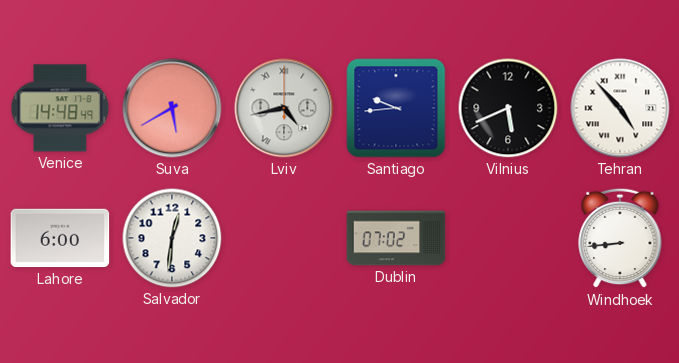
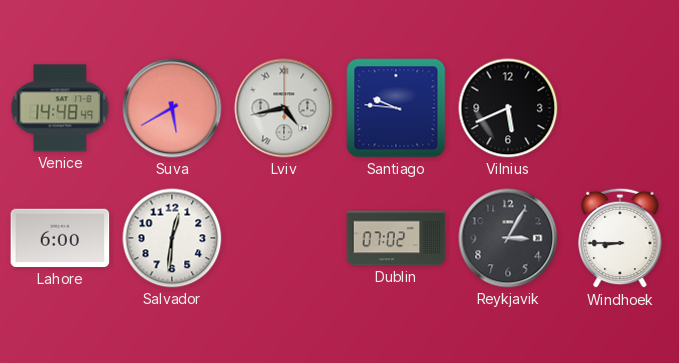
Santiago: 9:44 -> 9:46 (396, 108)
Tehran: 4:53 -> none (620, 108)
Reykjavik: none -> 3:05 (508, 238)
Windhoek: 8:44 -> 8:45 (620, 238)
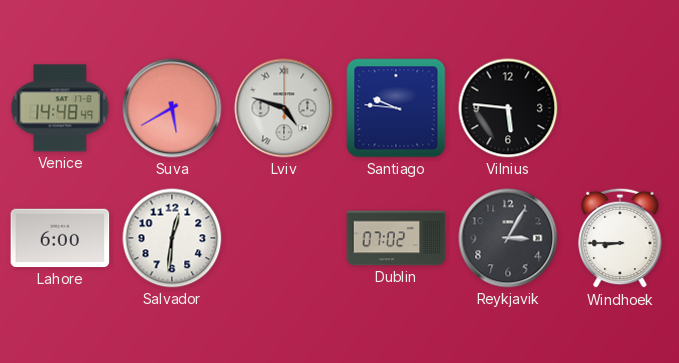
Lviv: 4:43 -> 4:48 (284, 108)
Vilnius: 5:41 -> 5:46 (508, 108)
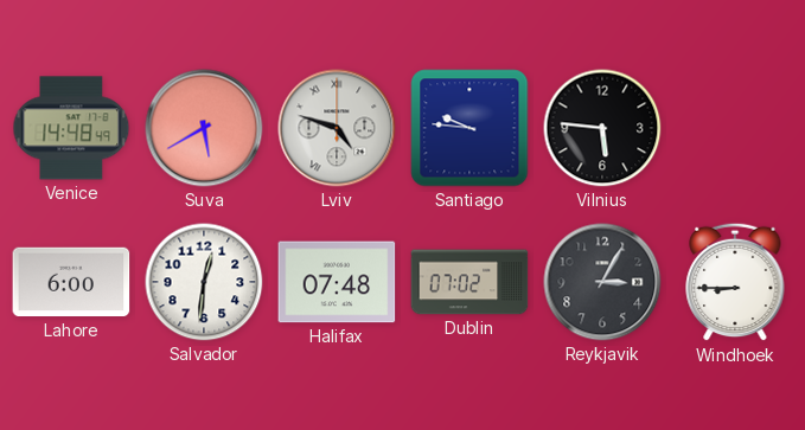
Halifax: none -> 07:48 (337, 282)
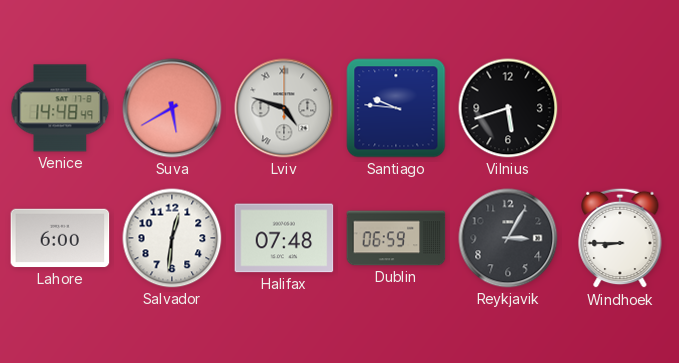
Vilnius: 5:46 -> 5:42 (508, 108)
Dublin: 07:02 -> 06:59 (396, 238)
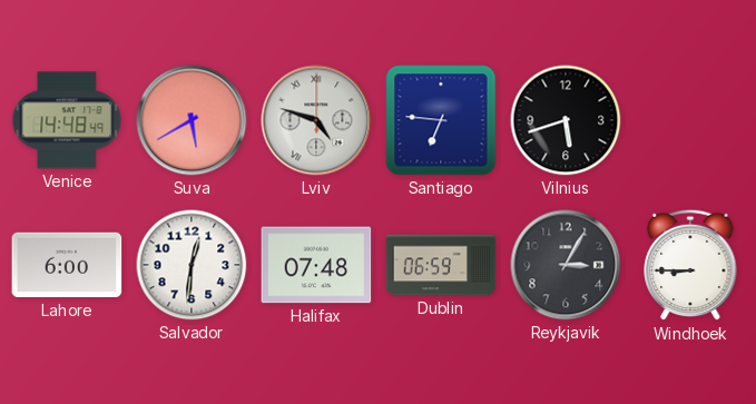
Santiago: 9:46 -> 6:46 (441, 120)
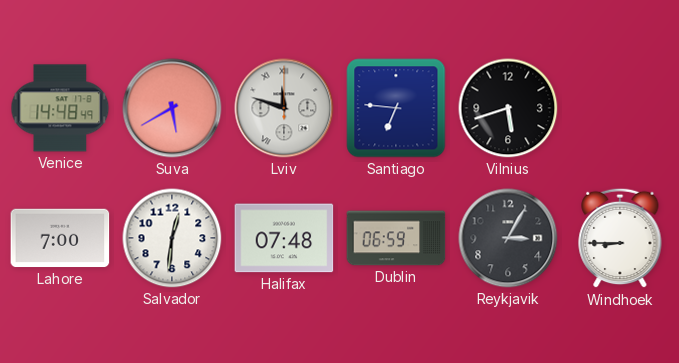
Lviv: 4:48 -> 11:48 (284, 108)
Lahore: 6:00 -> 7:00 (60, 238)
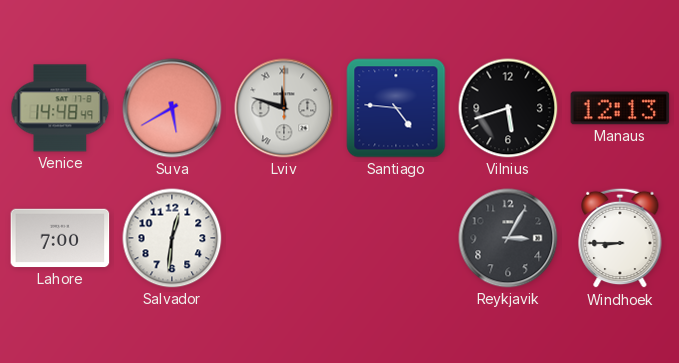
Santiago: 6:46 -> 4:46 (396, 108)
Manaus: none -> 12:13 (620, 108)
Halifax: 07:48 -> none (284, 238)
Dublin: 06:59 -> none (396, 238)
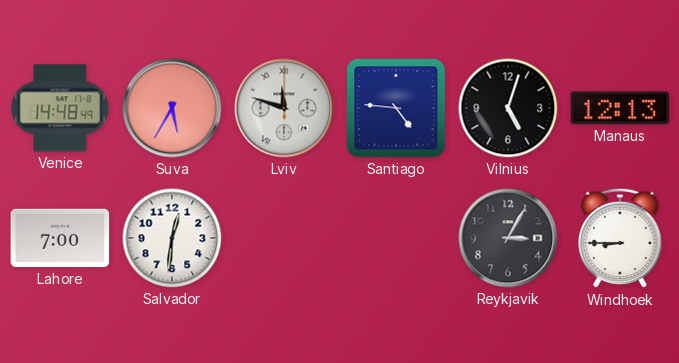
Suva: 5:40 -> 5:35 (172, 108)
Vilnius: 5:42 -> 5:03 (508, 108)
